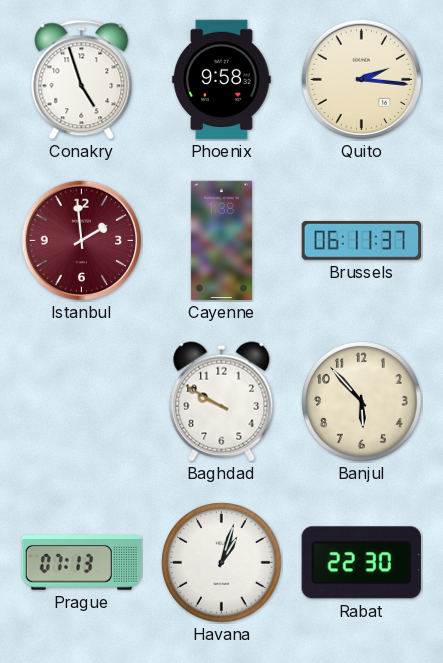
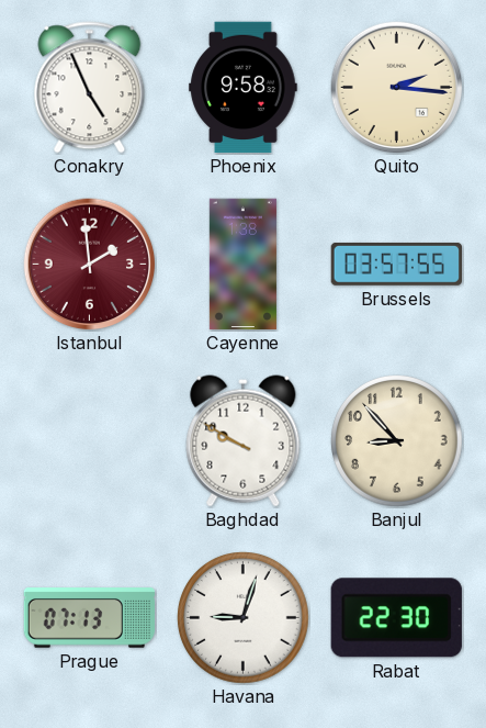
Conakry: 4:57 -> 4:56 (90, 88)
Brussels: 06:11 -> 03:57 (396, 264)
Banjul: 5:53 -> 8:53 (397, 441)
Havana: 1:03 -> 9:03 (244, 618)
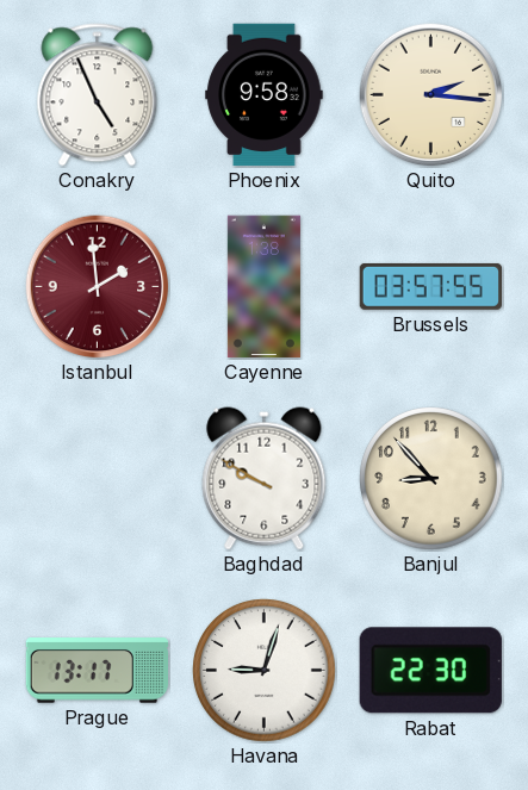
Prague: 07:13 -> 13:17 (97, 671)
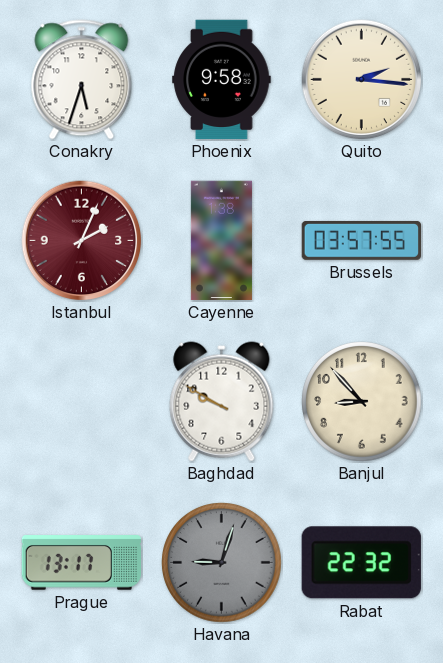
Conakry: 4:56 -> 5:33 (82, 80)
Istanbul: 1:59 -> 2:04 (82, 241)
Havana dial: white -> grey (222, 563)
Rabat: 22:30 -> 22:32 (361, 563)
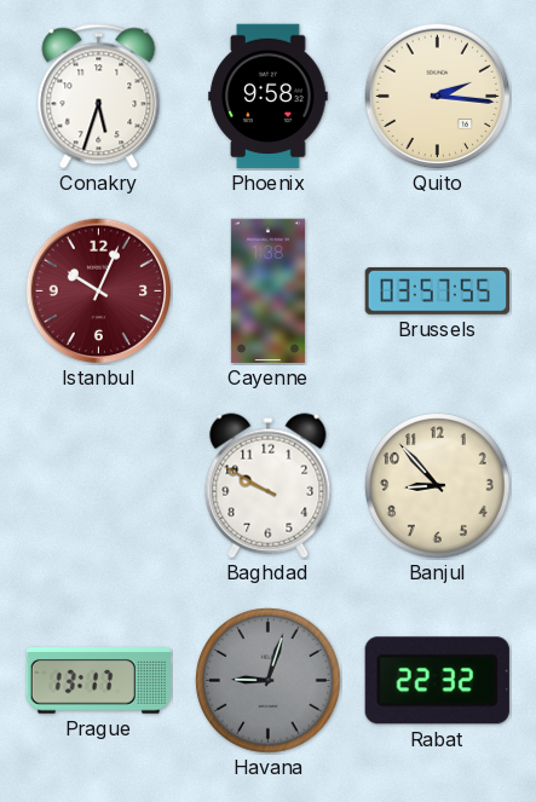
Istanbul: 2:04 -> 10:04 (99, 292)
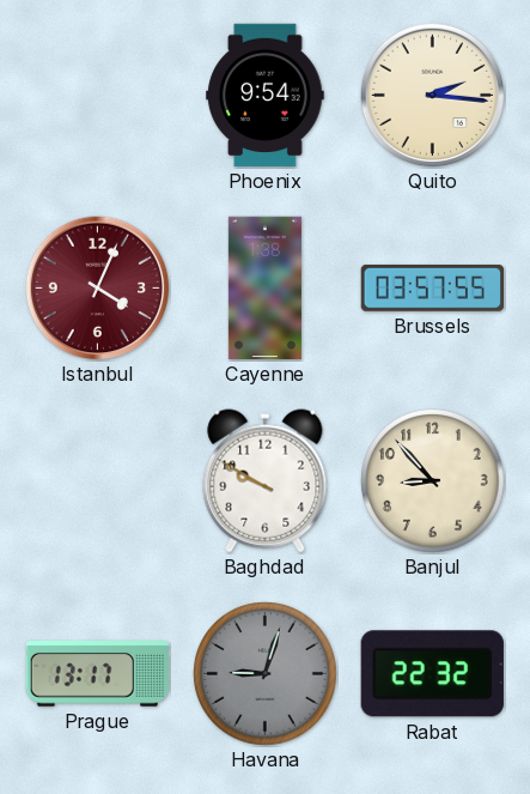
Conakry: 5:33 -> none (99, 97)
Phoenix: 9:58 -> 9:54 (266, 96)
Istanbul: 10:04 -> 4:04 (98, 289)
